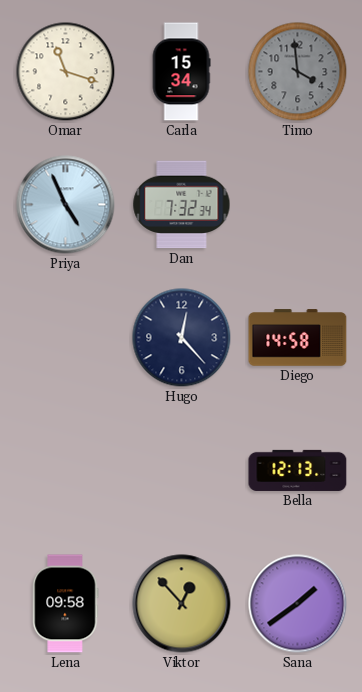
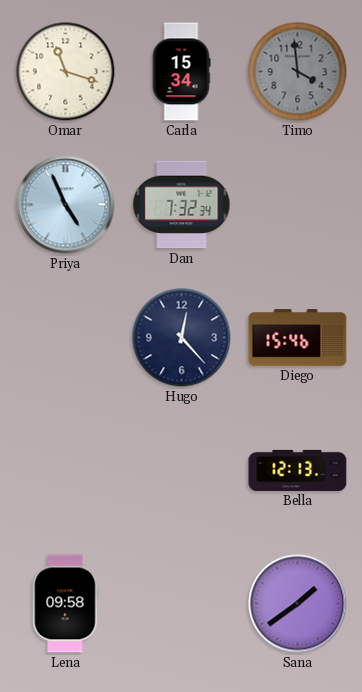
Diego: 14:58 -> 15:46 (298, 338)
Viktor: 12:53 -> none (182, 604)
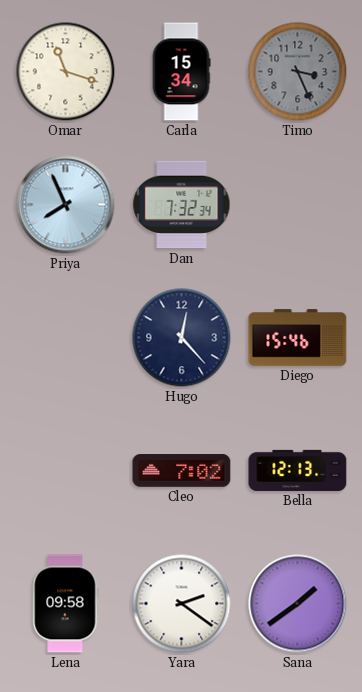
Timo: 3:59 -> 3:26 (298, 72)
Priya: 4:56 -> 7:56 (66, 205)
Cleo: none -> 7:02 (182, 471)
Yara: none -> 2:21 (182, 604)
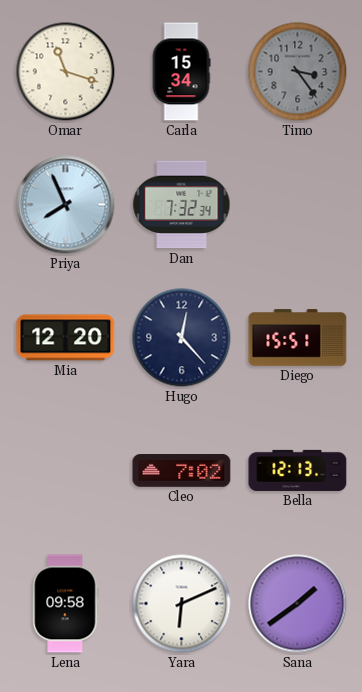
Timo: 3:26 -> 3:24 (298, 72)
Mia: none -> 12:20 (66, 338)
Diego: 15:46 -> 15:51 (298, 338)
Yara: 2:21 -> 6:11 (182, 604)
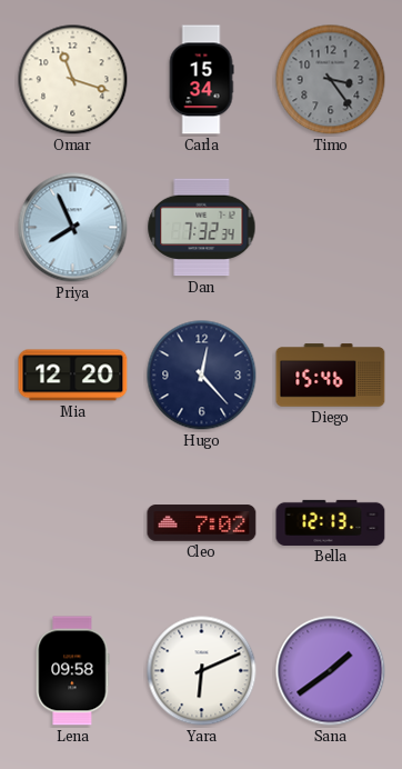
Diego: 15:51 -> 15:46 (331, 376)
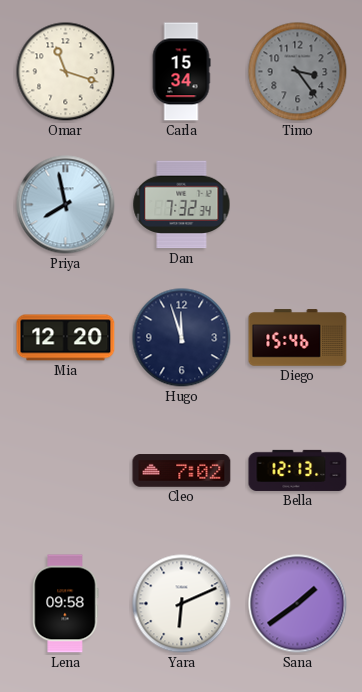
Priya: 7:56 -> 7:58 (66, 205)
Hugo: 12:23 -> 11:57 (182, 338)
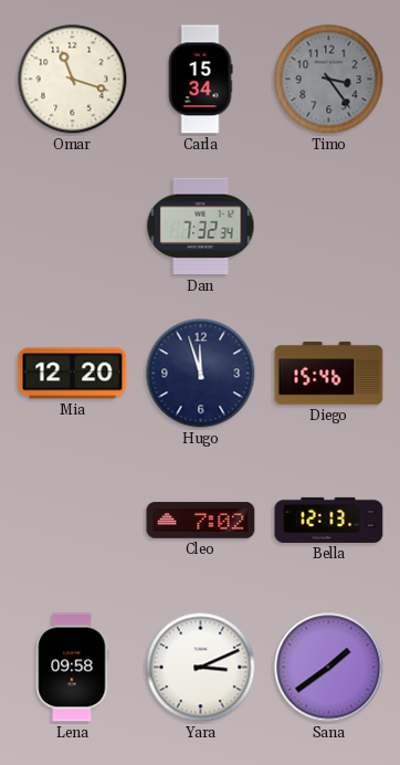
Priya: 7:58 -> none (66, 205)
Yara: 6:11 -> 3:11 (201, 668)
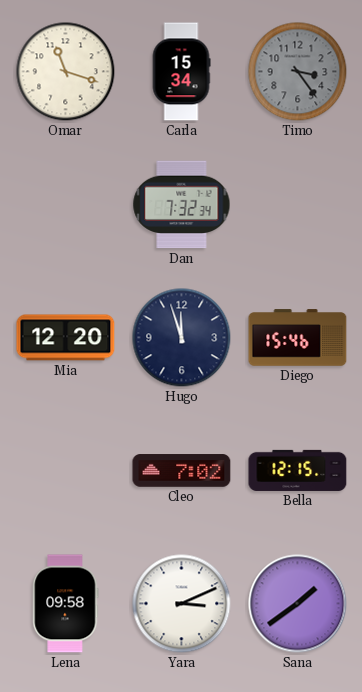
Bella: 12:13 -> 12:15 (298, 470)
